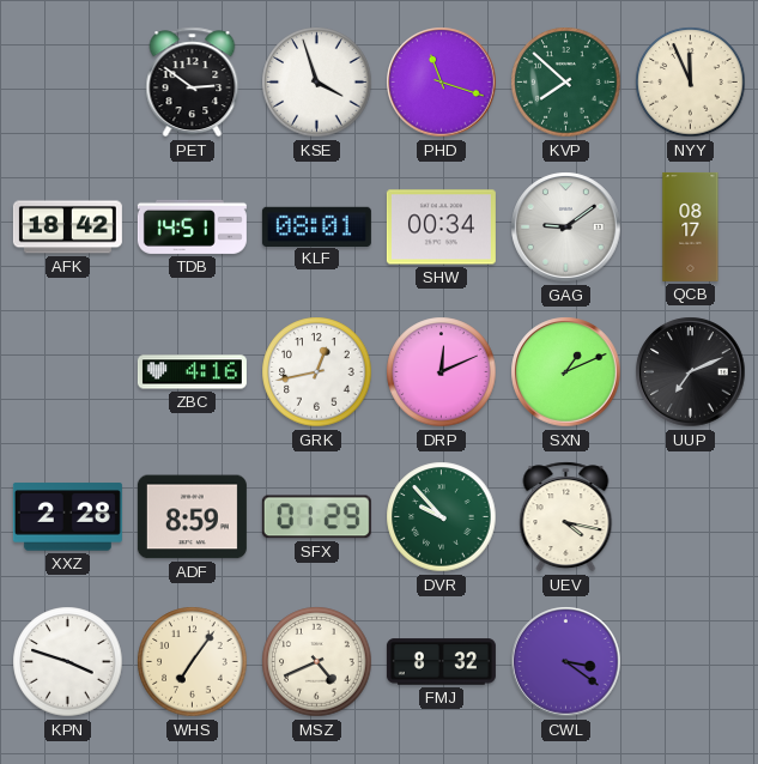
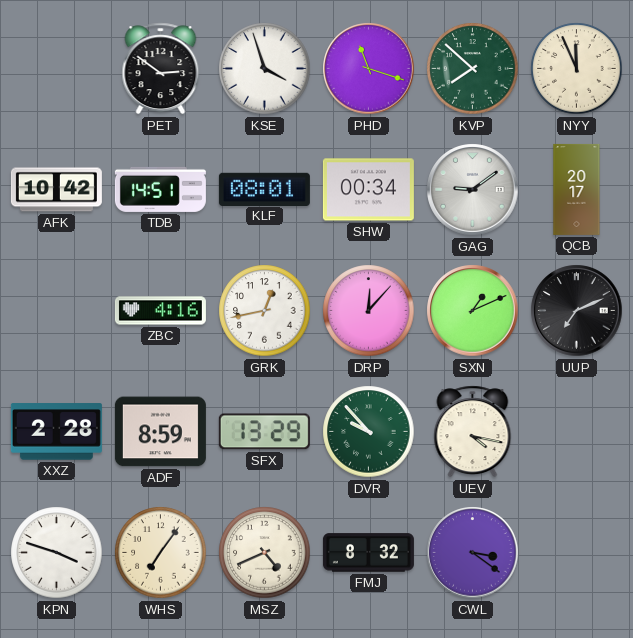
AFK: 18:42 -> 10:42 (56, 190)
QCB: 08:17 -> 20:17 (577, 189)
DRP: 12:11 -> 12:07 (369, 311)
SFX: 01:29 -> 13:29 (264, 432)
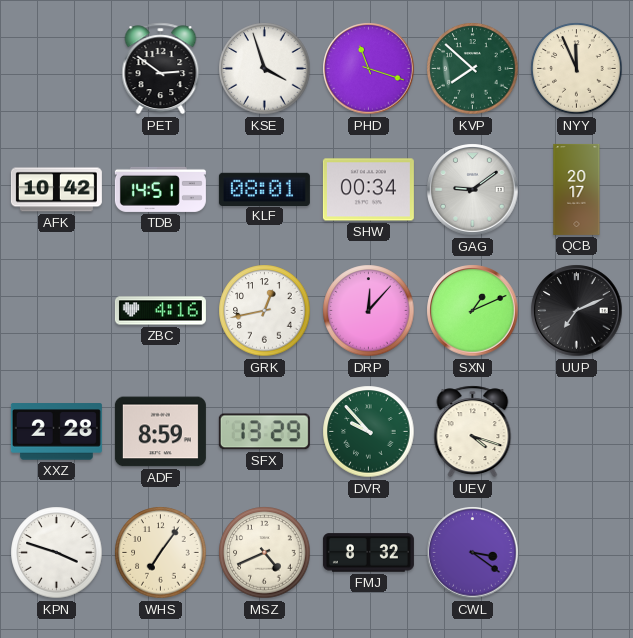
UEV: 4:17 -> 4:18 (473, 432)
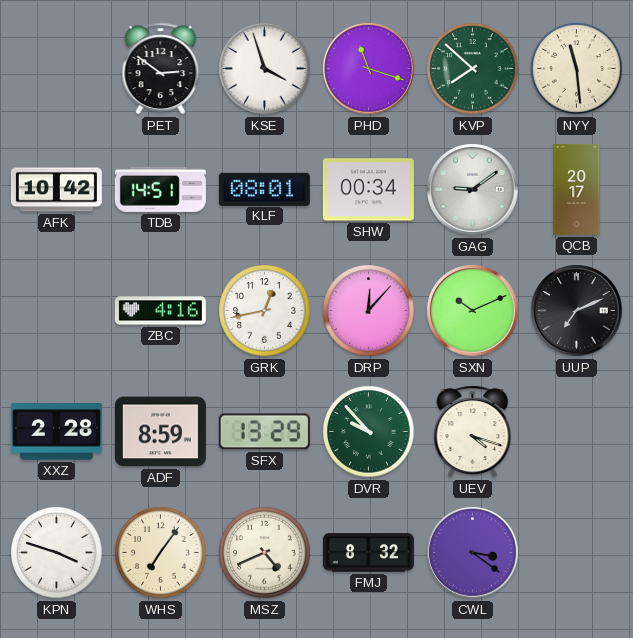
NYY: 11:56 -> 11:29 (577, 69)
SXN: 1:11 -> 10:11 (473, 311)
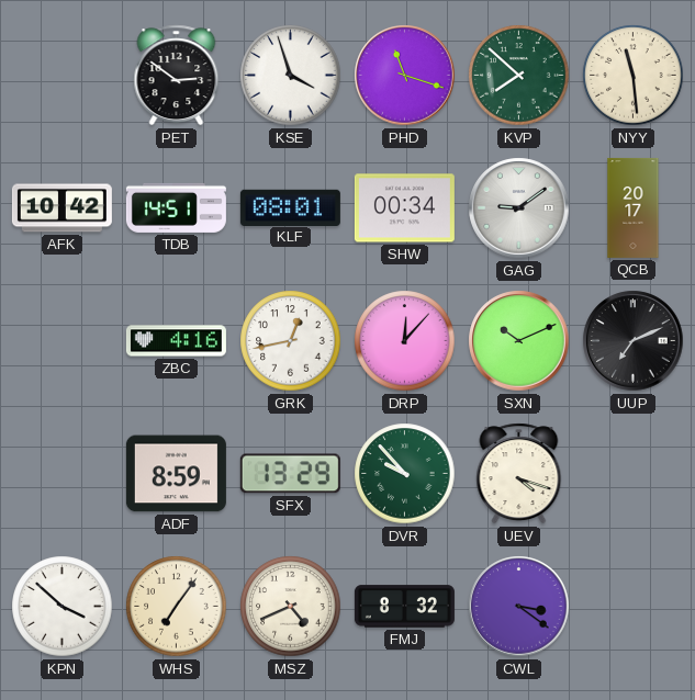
XXZ: 2:28 -> none (56, 432)
KPN: 3:48 -> 3:52 (63, 607)
